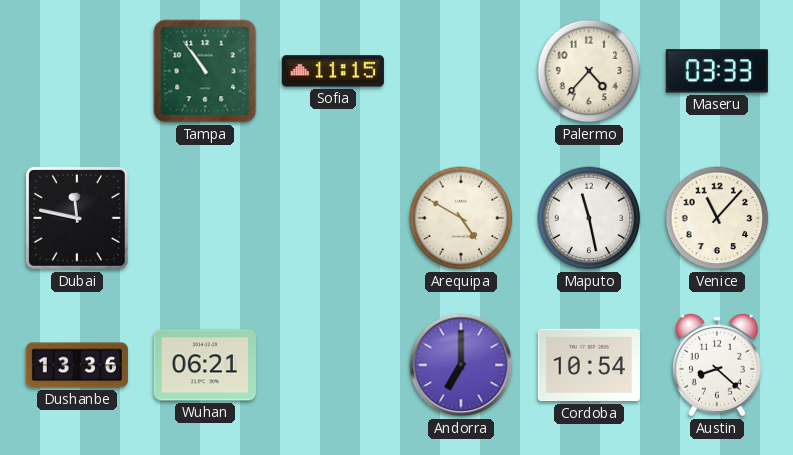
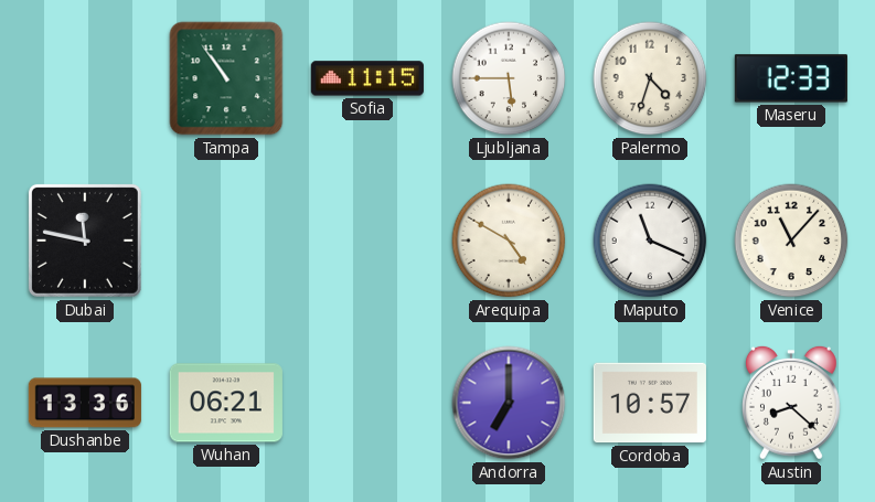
Ljubljana: none -> 5:45 (509, 78)
Palermo: 4:37 -> 4:33 (650, 78)
Maseru: 03:33 -> 12:33 (791, 78)
Maputo: 11:28 -> 11:19 (650, 241)
Cordoba: 10:54 -> 10:57 (650, 403)
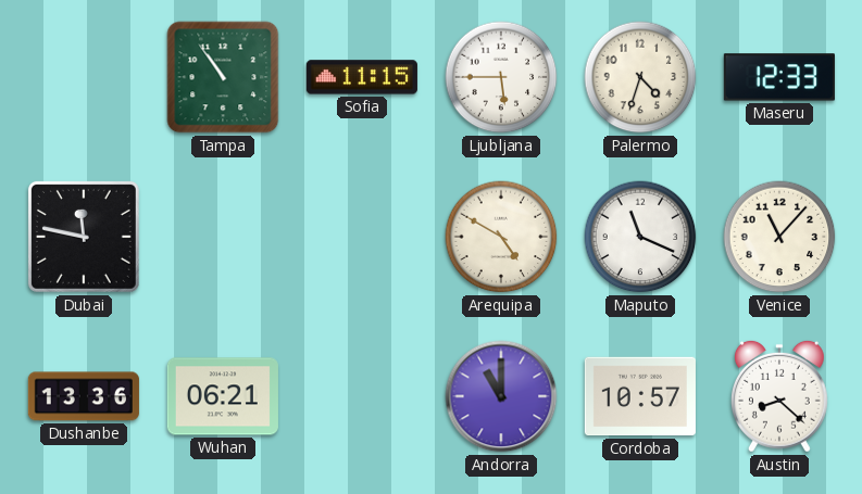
Andorra: 7:00 -> 11:00 (501, 396)
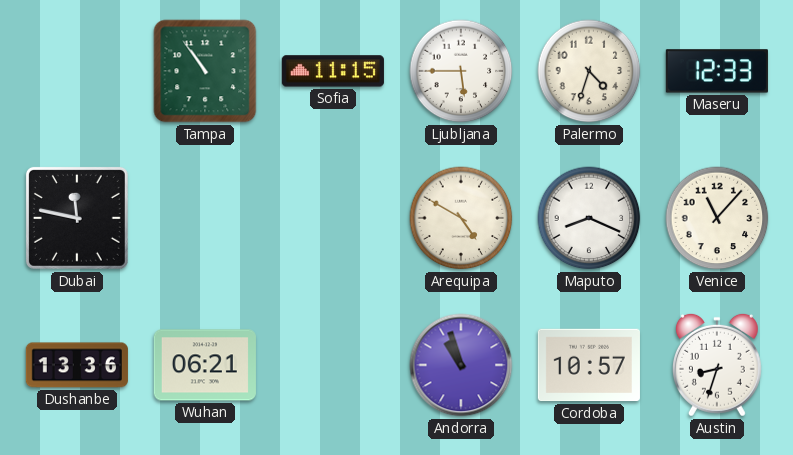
Maputo: 11:19 -> 8:19 (589, 218)
Andorra: 11:00 -> 10:57 (461, 365)
Austin: 8:22 -> 8:33 (717, 365)
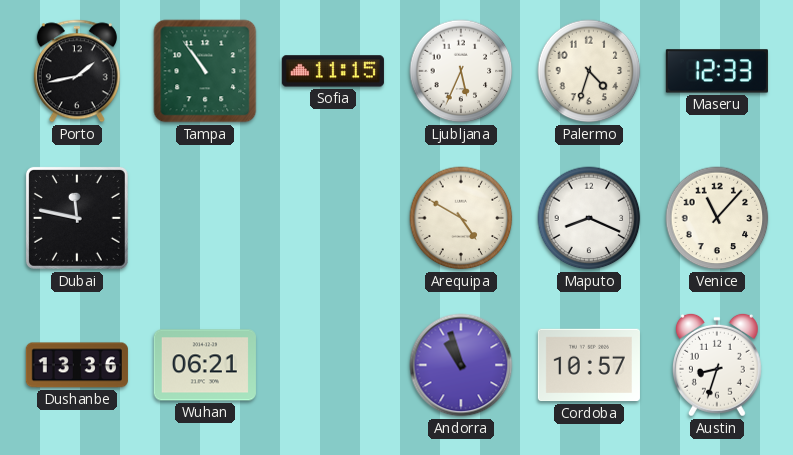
Porto: none -> 1:43 (77, 71)
Ljubljana: 5:45 -> 5:34 (461, 71)
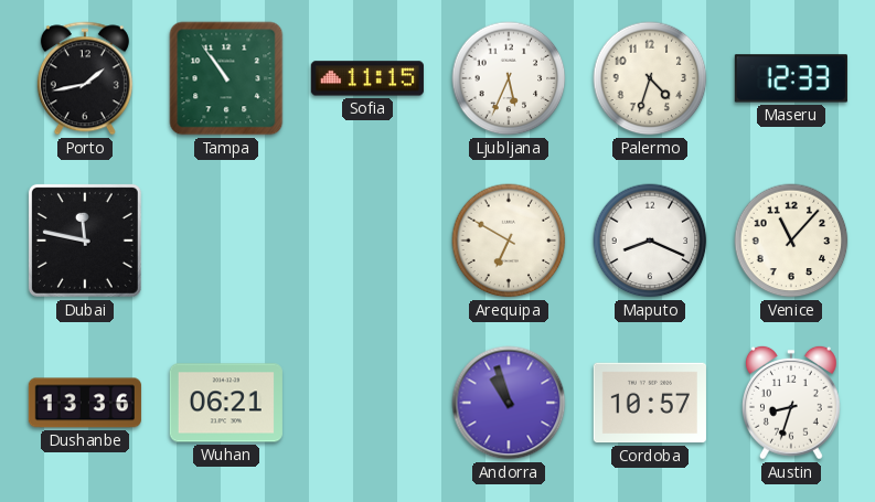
Arequipa: 4:50 -> 6:50 (509, 241)
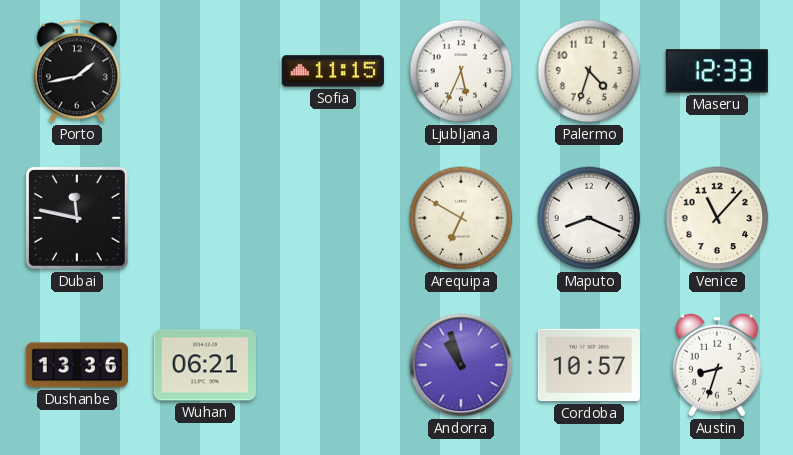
Tampa: 10:54 -> none (226, 78)
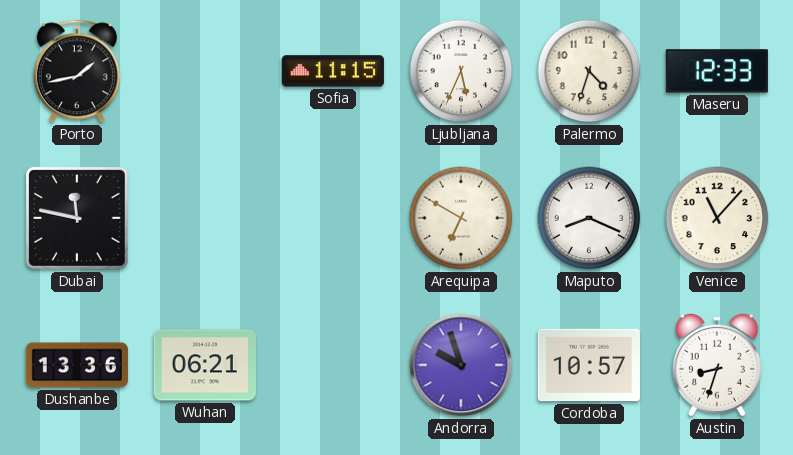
Andorra: 10:57 -> 9:57 (461, 365)
